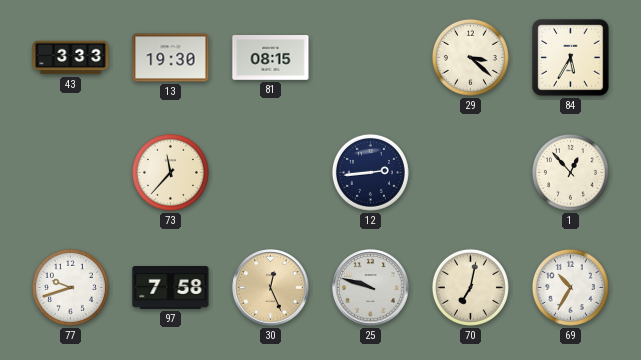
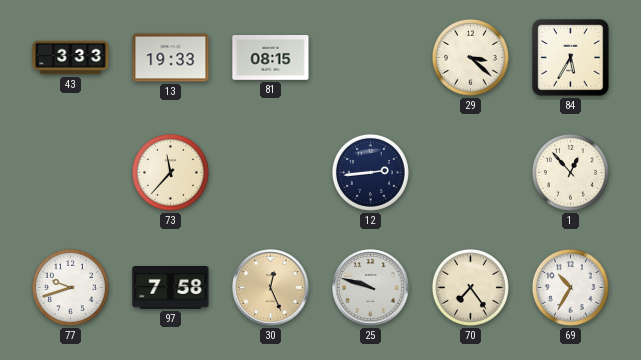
13: 19:30 -> 19:33 (171, 58)
70: 7:02 -> 7:24 (470, 287)
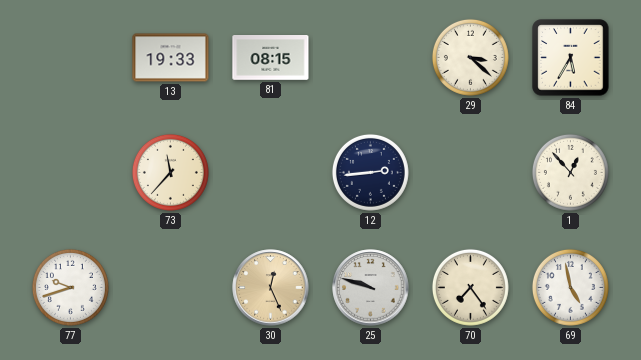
43: 3:33 -> none (71, 58)
97: 7:58 -> none (171, 288)
69: 10:35 -> 4:58 (570, 287)
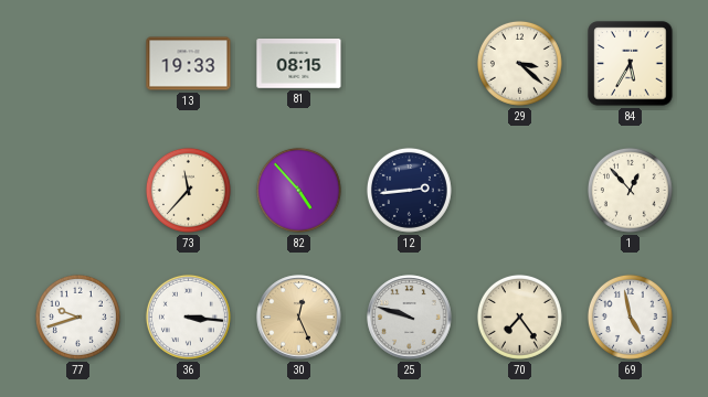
82: none -> 4:53 (298, 190)
36: none -> 3:16 (188, 316)
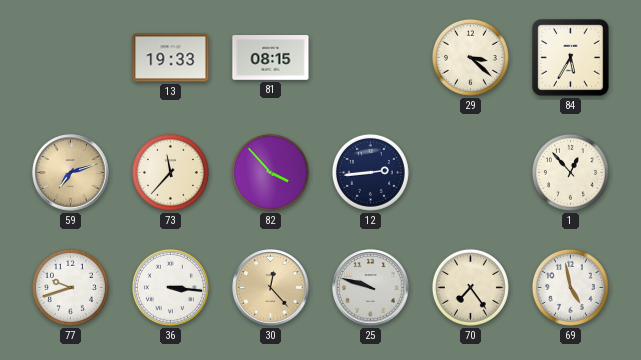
59: none -> 7:12 (71, 173)
82: 4:53 -> 3:53 (270, 172)
30: 12:26 -> 12:23 (271, 288)
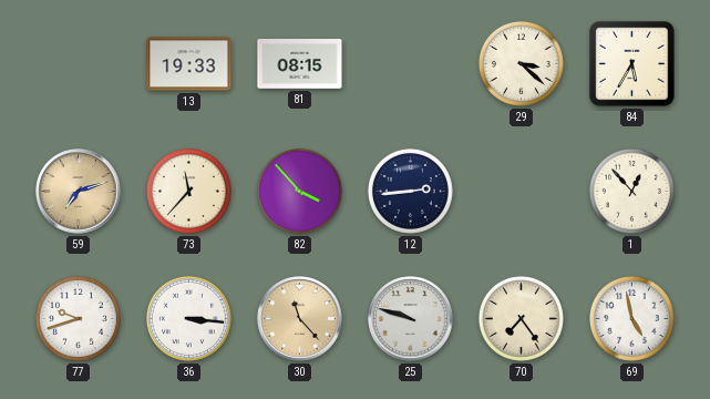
30: 12:23 -> 11:23 (300, 319)
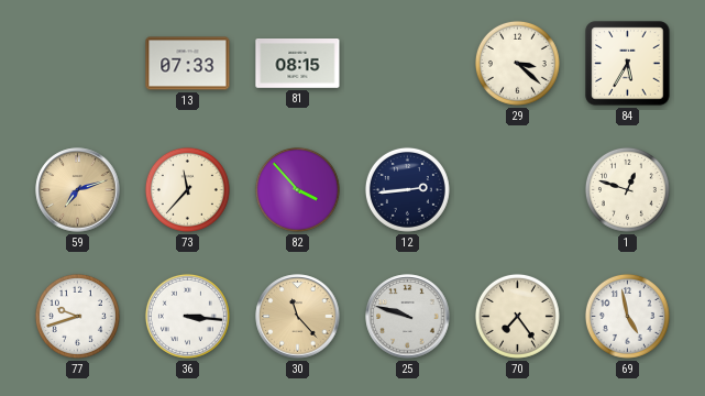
13: 19:33 -> 07:33 (188, 64)
1: 12:53 -> 12:48 (627, 189)
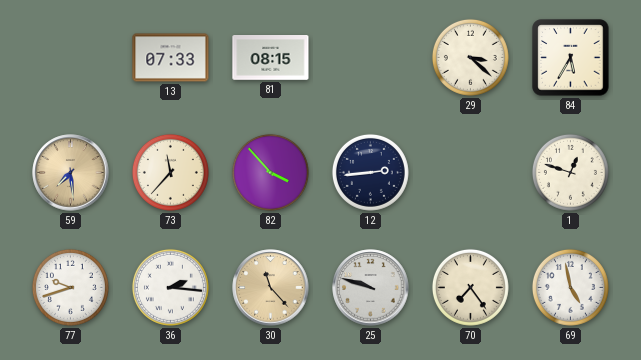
59: 7:12 -> 7:29 (71, 173)
36: 3:16 -> 2:16 (170, 287)
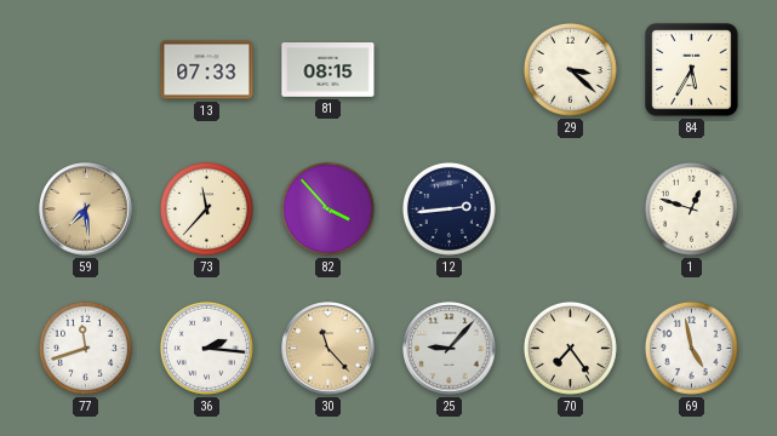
77: 9:42 -> 11:42 (85, 348)
25: 9:48 -> 9:07 (450, 349)
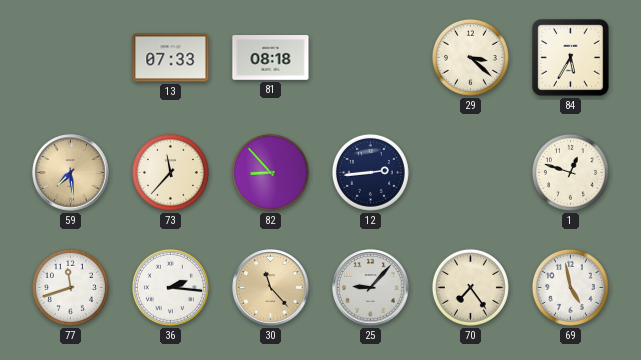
81: 08:15 -> 08:18 (271, 58)
82: 3:53 -> 8:53 (270, 172)
